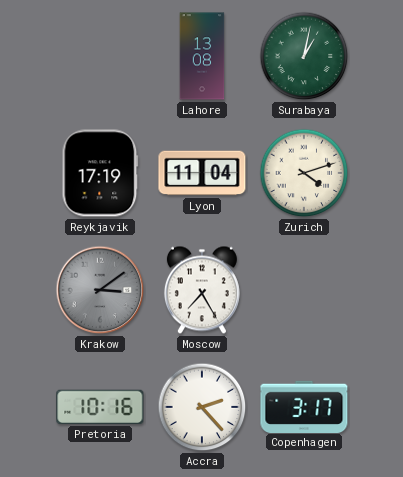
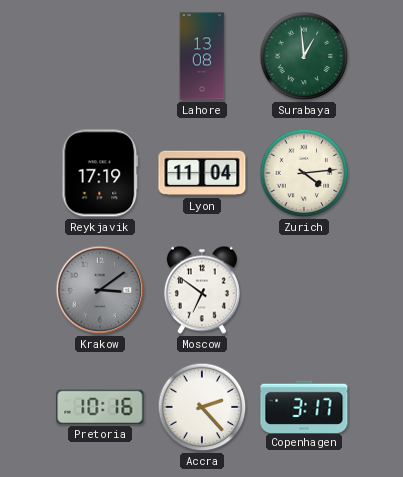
Surabaya: 1:02 -> 12:59 (304, 56)
Zurich: 4:12 -> 4:14 (304, 173)
Moscow: 7:25 -> 6:51 (202, 290)
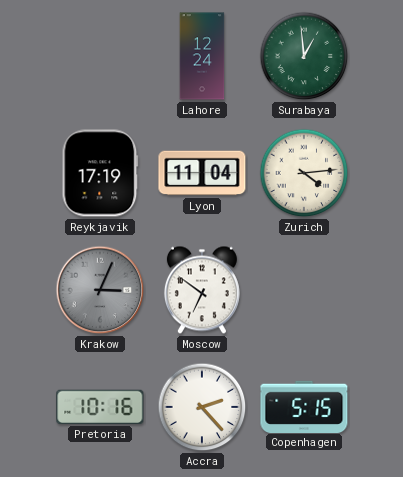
Lahore: 13:08 -> 12:24 (202, 56)
Krakow: 3:09 -> 3:04 (100, 290)
Copenhagen: 3:17 -> 5:15 (304, 406)
